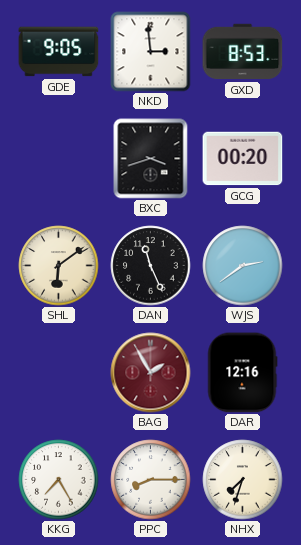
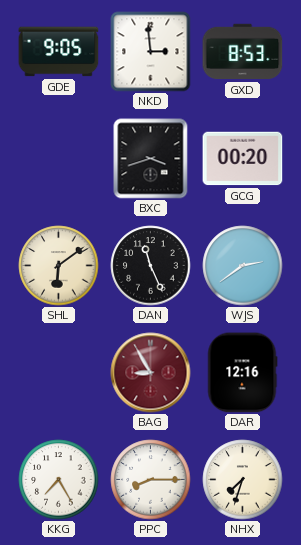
BAG: 1:55 -> 8:55 (151, 373)
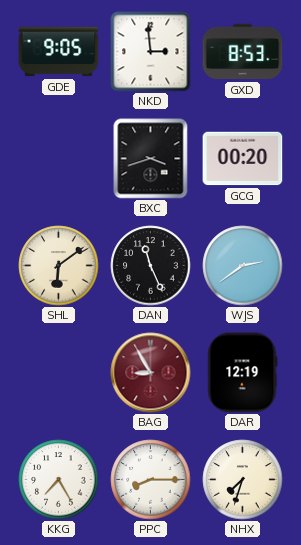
DAR: 12:16 -> 12:19 (242, 373)
